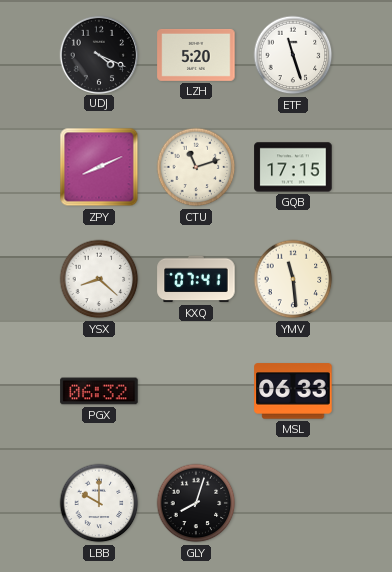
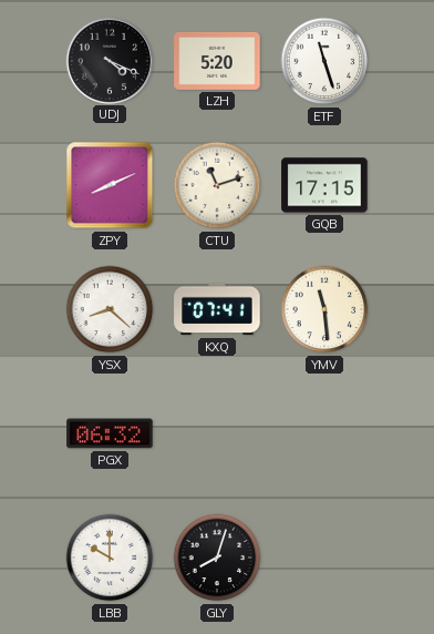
MSL: 06:33 -> none (293, 391)
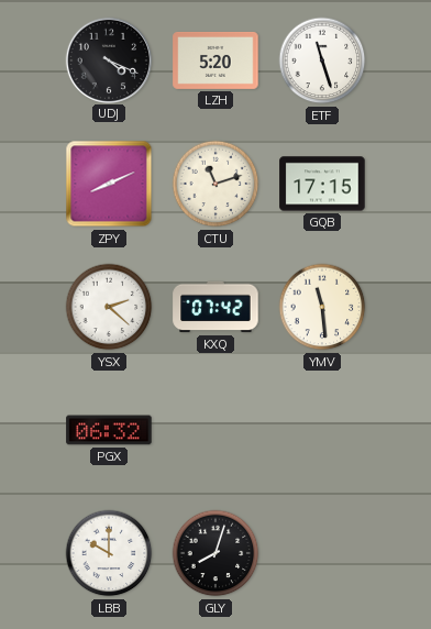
YSX: 8:22 -> 2:22 (109, 307)
KXQ: 07:41 -> 07:42 (215, 307)
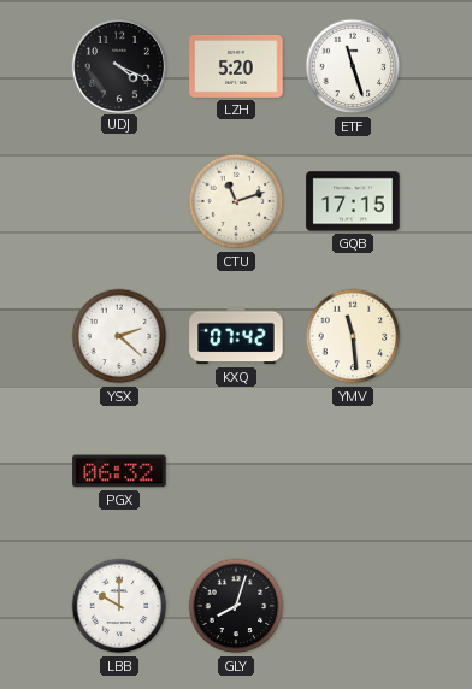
ZPY: 8:11 -> none (109, 184)
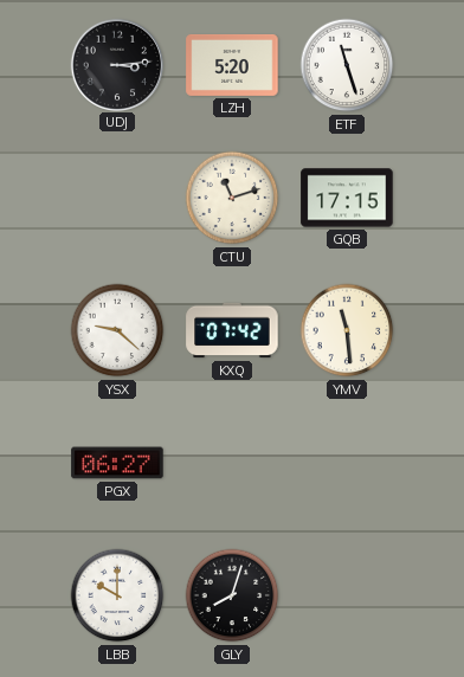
UDJ: 4:19 -> 3:14 (116, 64)
YSX: 2:22 -> 9:22 (117, 330)
PGX: 06:32 -> 06:27 (117, 463)
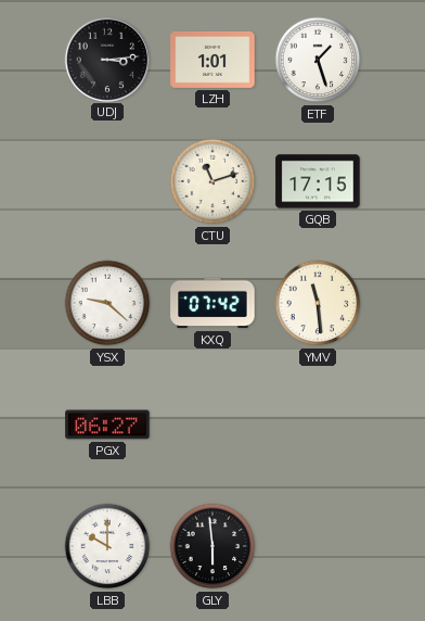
LZH: 5:20 -> 1:01 (212, 60)
ETF: 11:27 -> 1:27 (318, 60)
GLY: 8:03 -> 5:59 (212, 546)
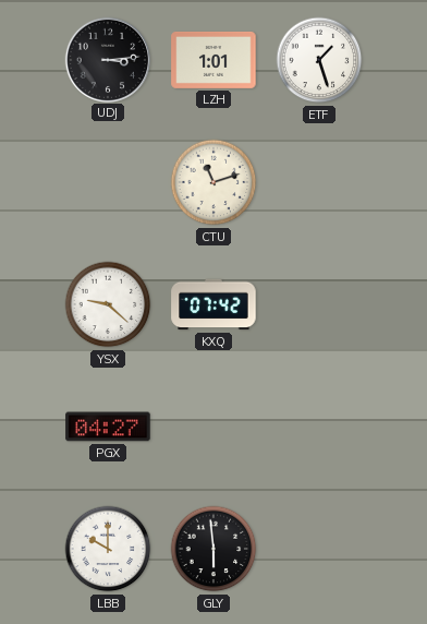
GQB: 17:15 -> none (318, 181)
YMV: 11:29 -> none (318, 303)
PGX: 06:27 -> 04:27 (108, 427)
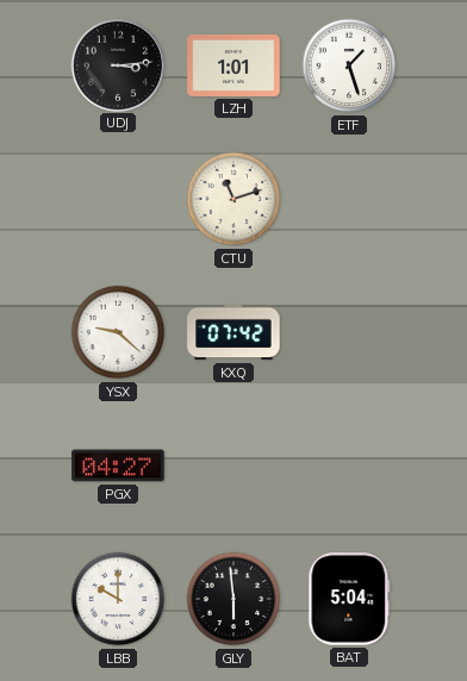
BAT: none -> 5:04 (349, 599)
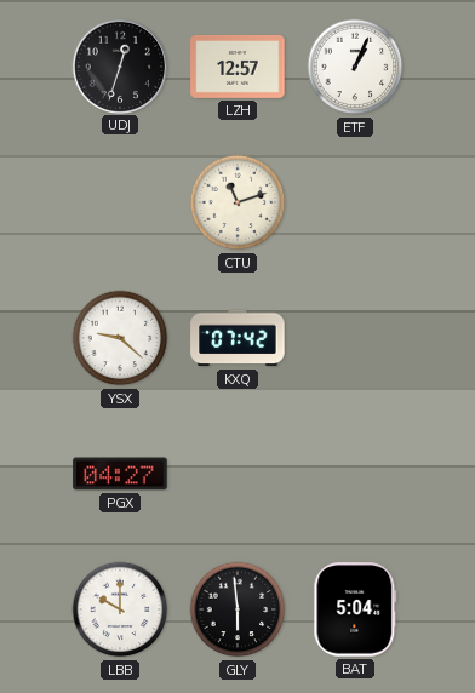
UDJ: 3:14 -> 12:33 (119, 65)
LZH: 1:01 -> 12:57 (237, 67)
ETF: 1:27 -> 1:04 (355, 67)
